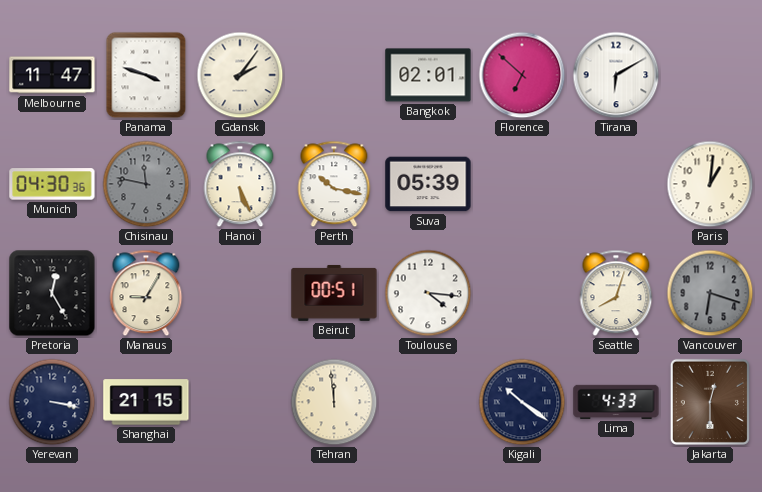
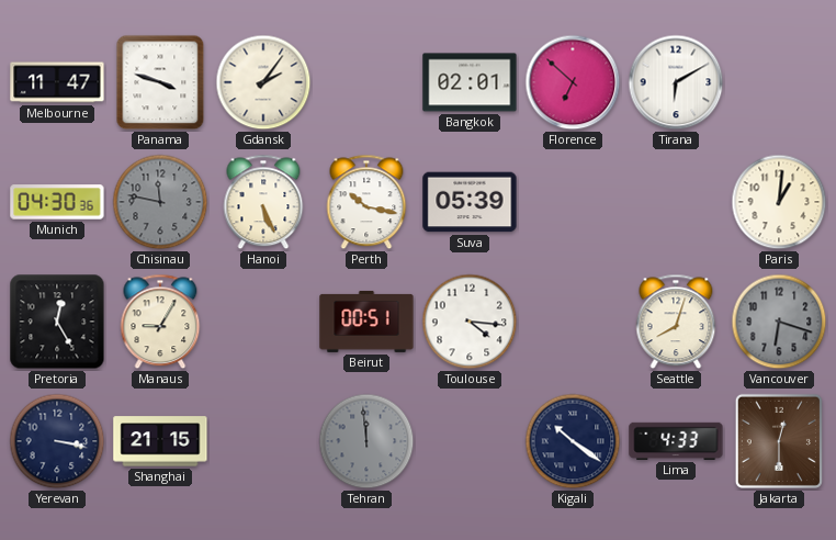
Tehran dial: cream -> grey (366, 441)
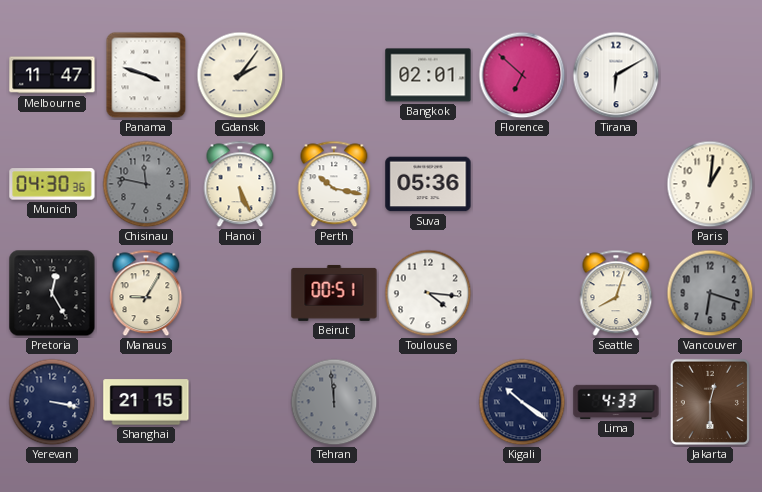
Suva: 05:39 -> 05:36 (428, 184)
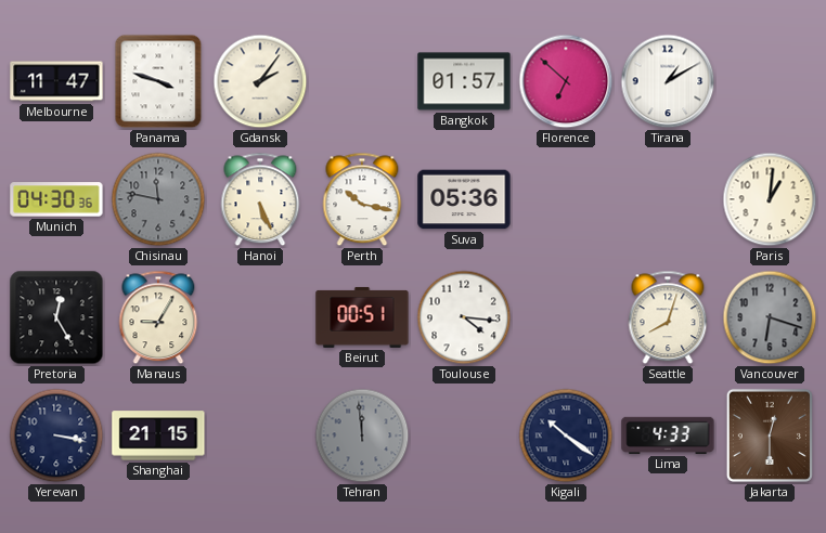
Bangkok: 02:01 -> 01:57 (464, 81)
Tirana: 6:10 -> 1:10 (668, 81)
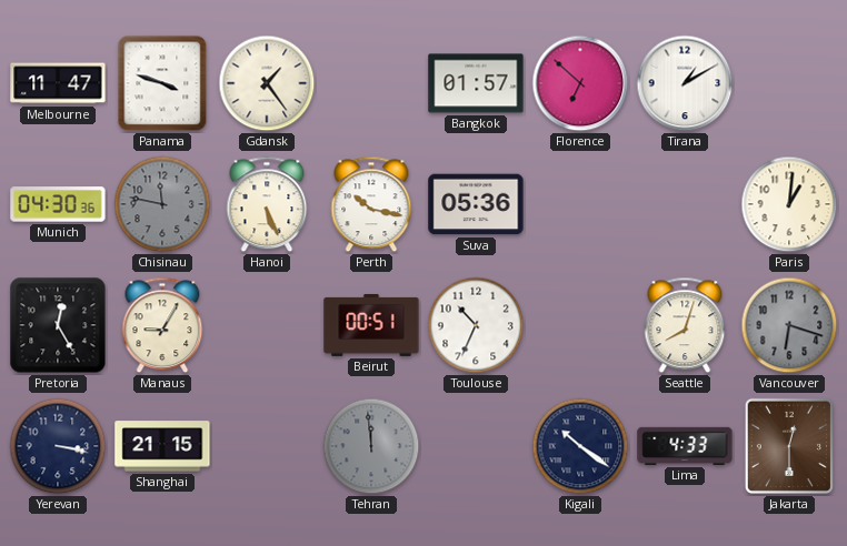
Gdansk: 2:06 -> 1:24 (267, 83)
Toulouse: 4:16 -> 10:34 (476, 325)
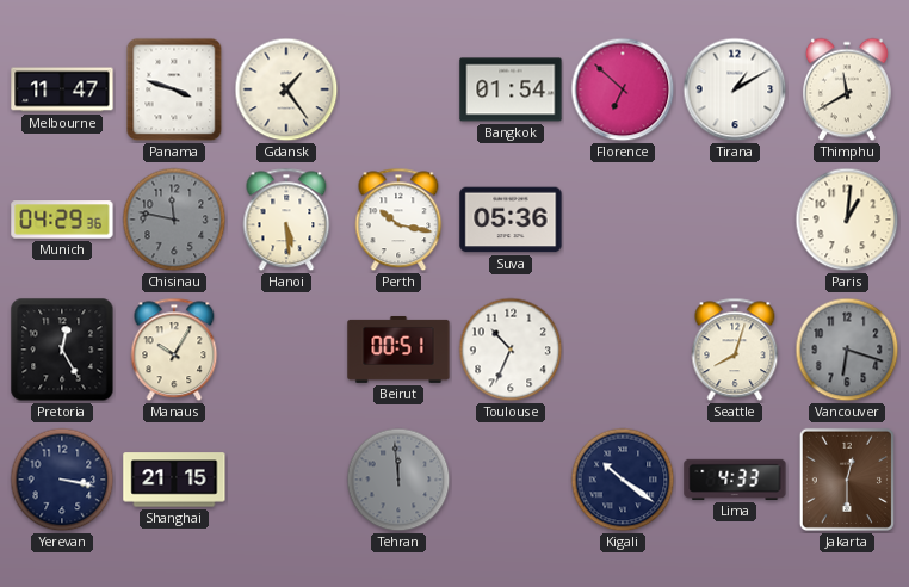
Bangkok: 01:57 -> 01:54 (511, 89)
Thimphu: none -> 11:40 (847, 89)
Munich: 04:30 -> 04:29 (62, 220)
Hanoi: 5:26 -> 5:29 (286, 220)
Manaus: 9:05 -> 10:05 (174, 350)
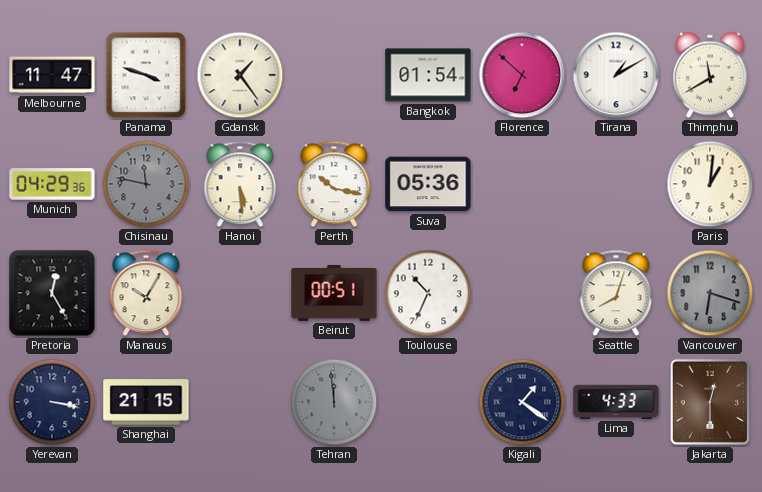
Kigali: 10:21 -> 1:21 (522, 402)
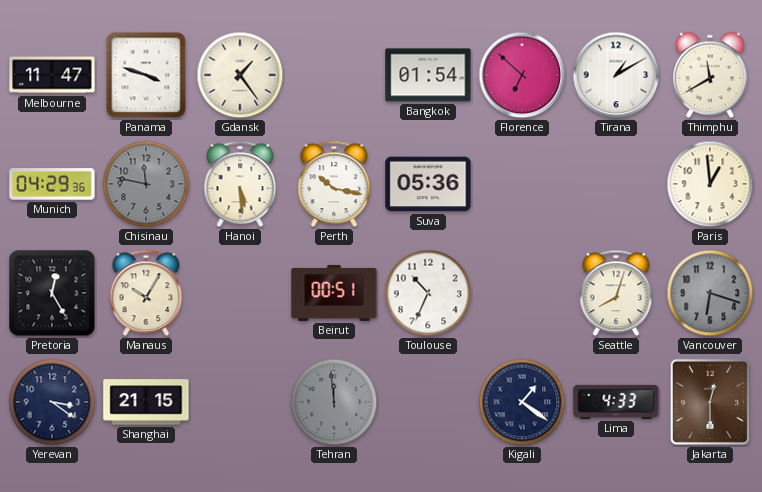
Paris: 1:01 -> 12:59 (710, 184)
Yerevan: 3:17 -> 3:21 (52, 402)
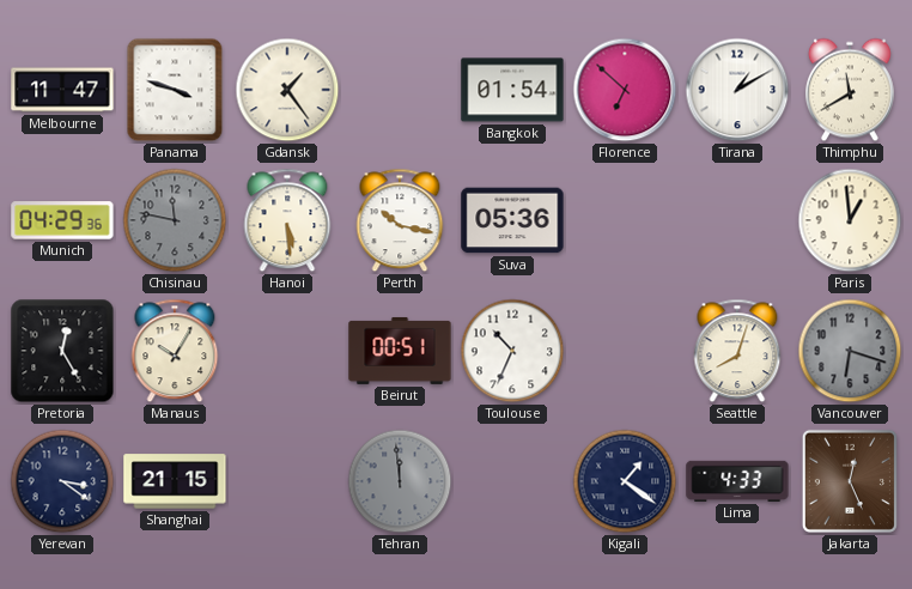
Jakarta: 12:30 -> 12:26 (850, 481)
